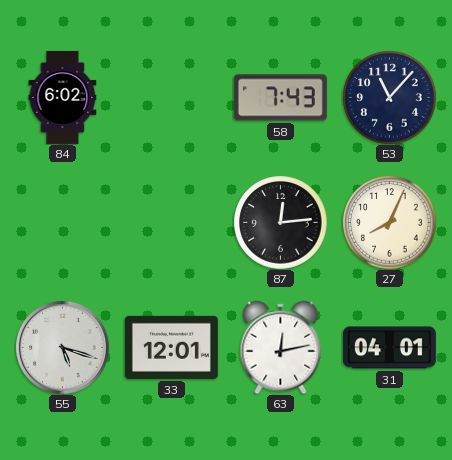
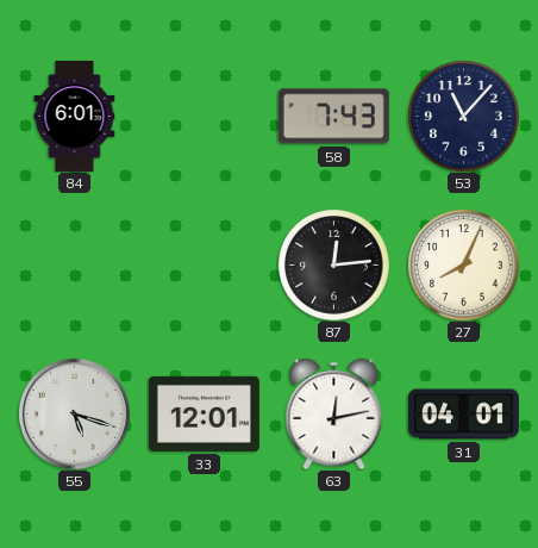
84: 6:02 -> 6:01 (75, 116)
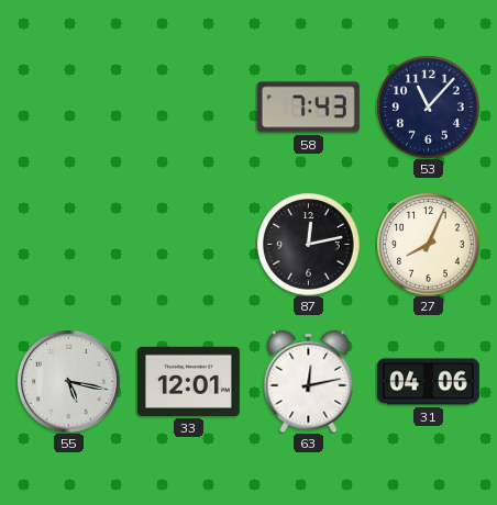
84: 6:01 -> none (75, 116)
87: 12:14 -> 12:13 (308, 244)
55: 5:18 -> 5:17 (69, 382)
31: 04:01 -> 04:06 (428, 382)
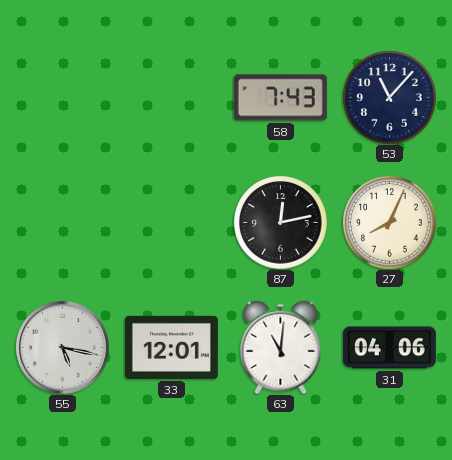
63: 12:13 -> 11:01 (281, 347)
